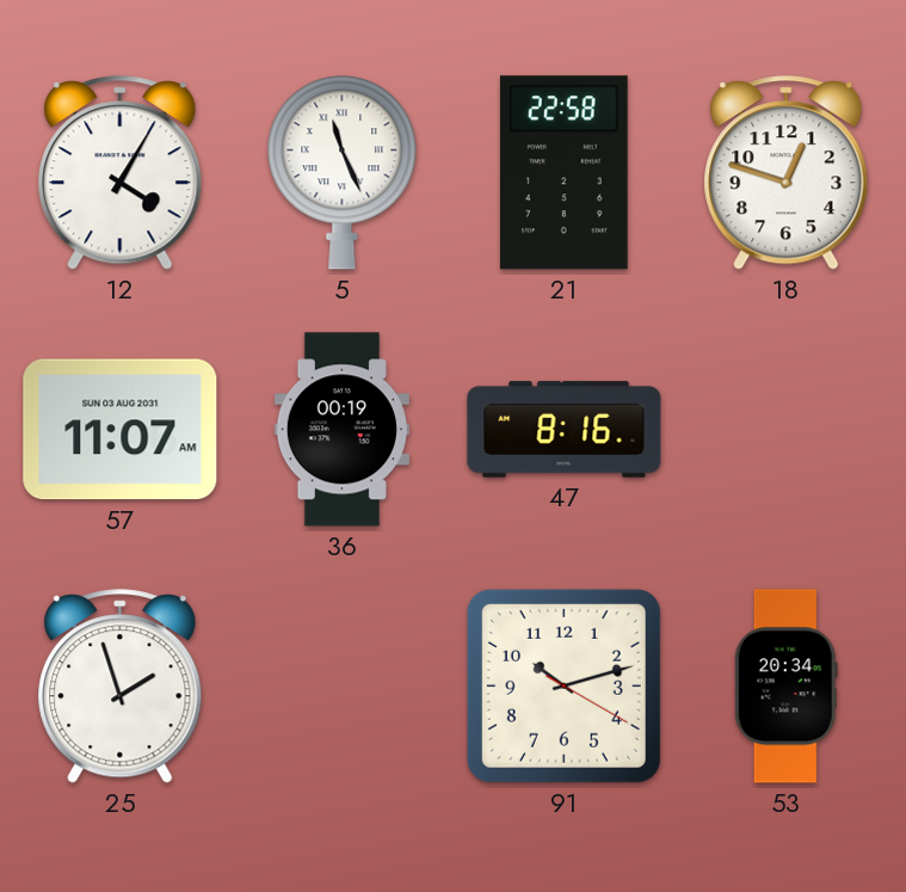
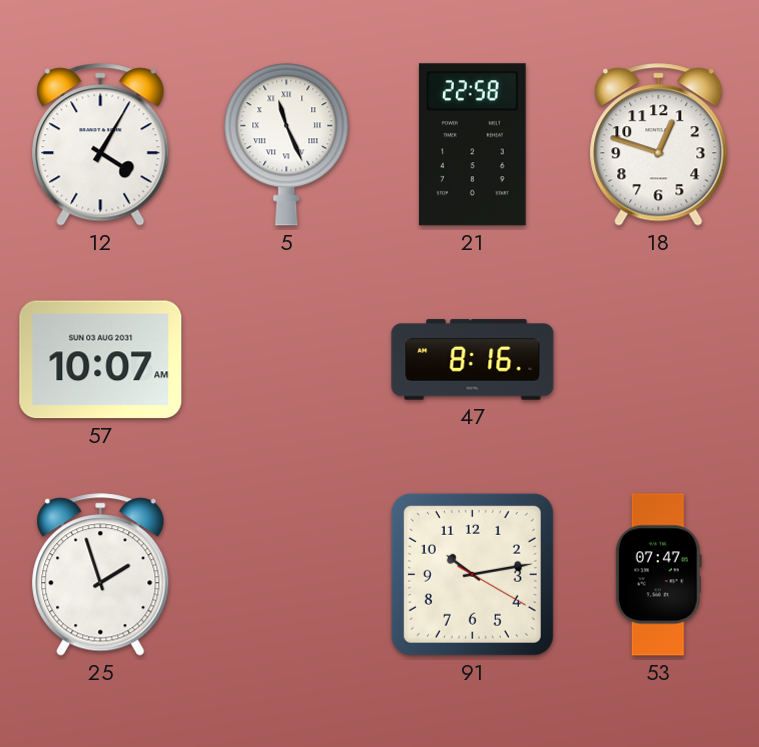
57: 11:07 -> 10:07 (101, 360)
36: 00:19 -> none (341, 430)
91: 10:12 -> 10:13 (472, 574)
53: 20:34 -> 07:47 (658, 575)
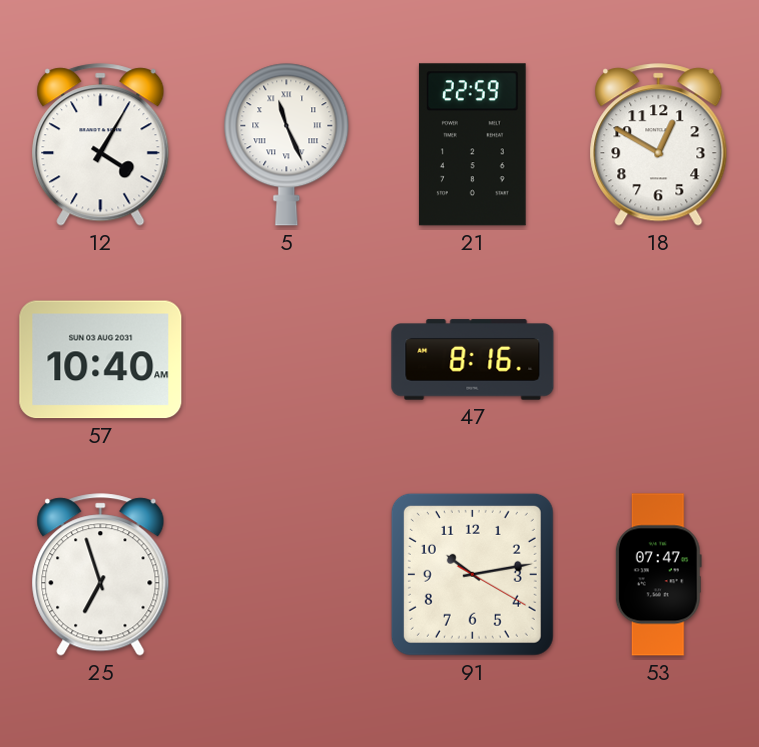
21: 22:58 -> 22:59 (472, 145)
18: 12:48 -> 12:50 (659, 145)
57: 10:07 -> 10:40 (101, 360)
25: 1:57 -> 6:57 (101, 575)
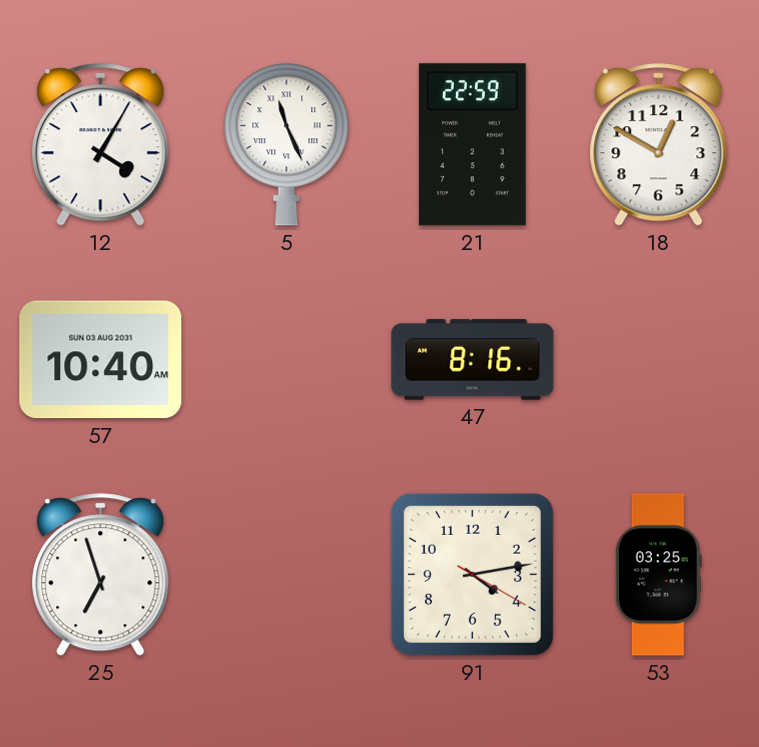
91: 10:13 -> 4:13 (472, 574)
53: 07:47 -> 03:25 (658, 575)
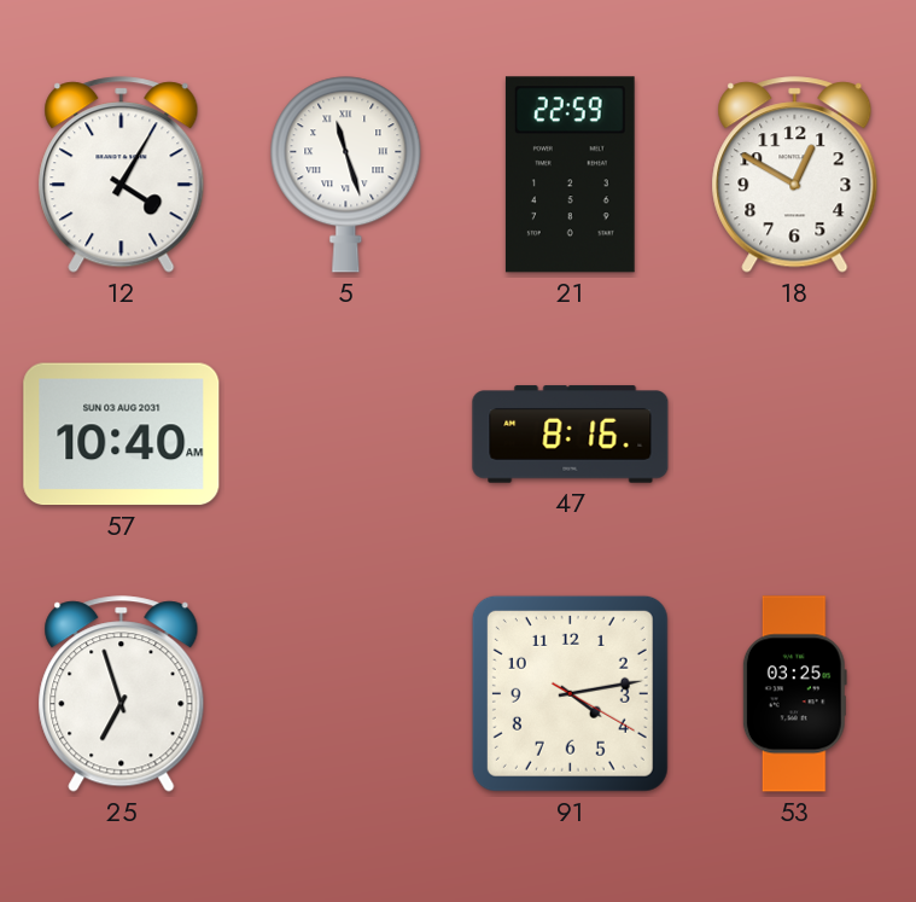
5: 11:26 -> 11:27 (346, 175)
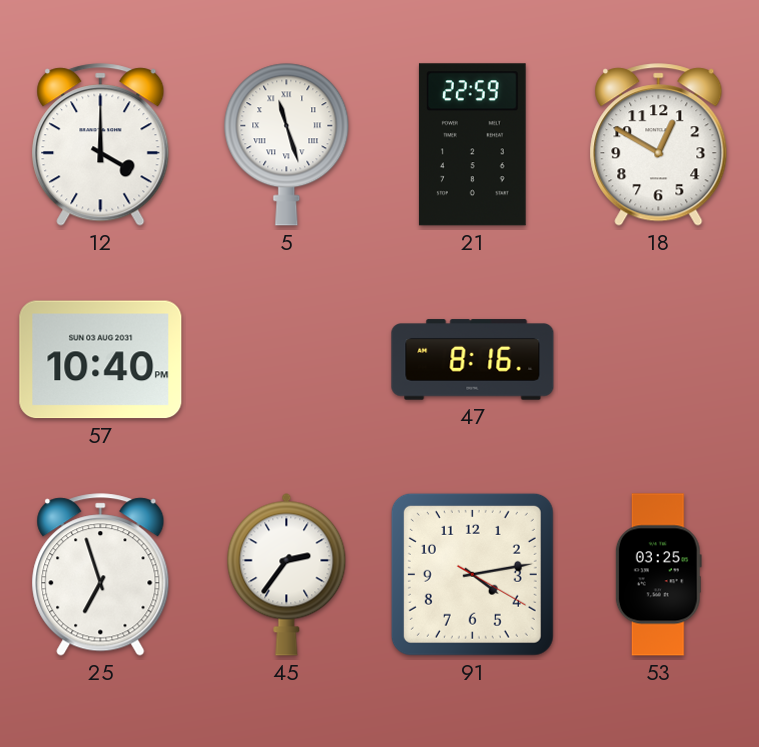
12: 4:05 -> 4:00 (101, 145)
57: 10:40 AM -> 10:40 PM (101, 360)
45: none -> 2:36 (287, 574)
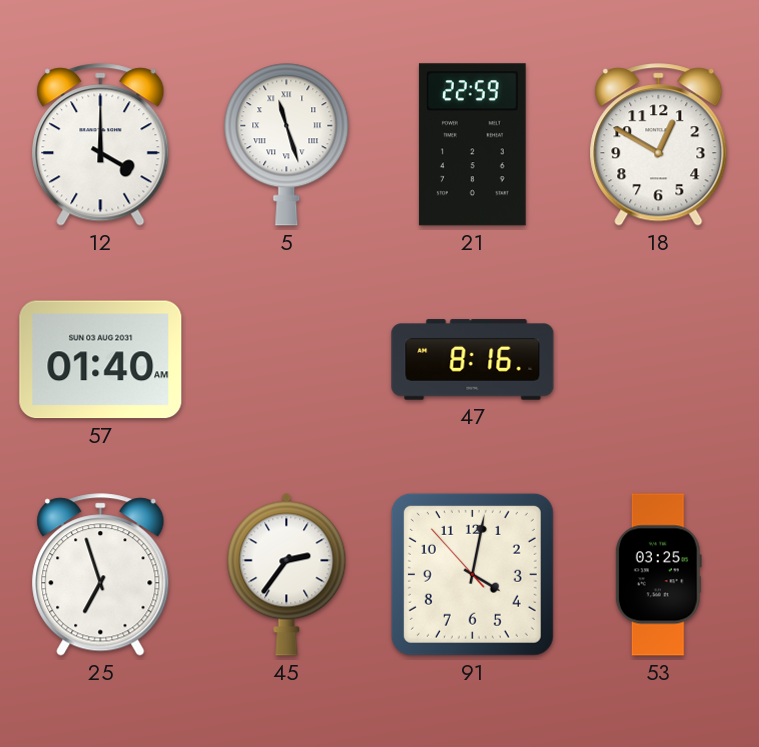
57: 10:40 -> 01:40 (101, 360)
91: 4:13 -> 4:01 (472, 574)
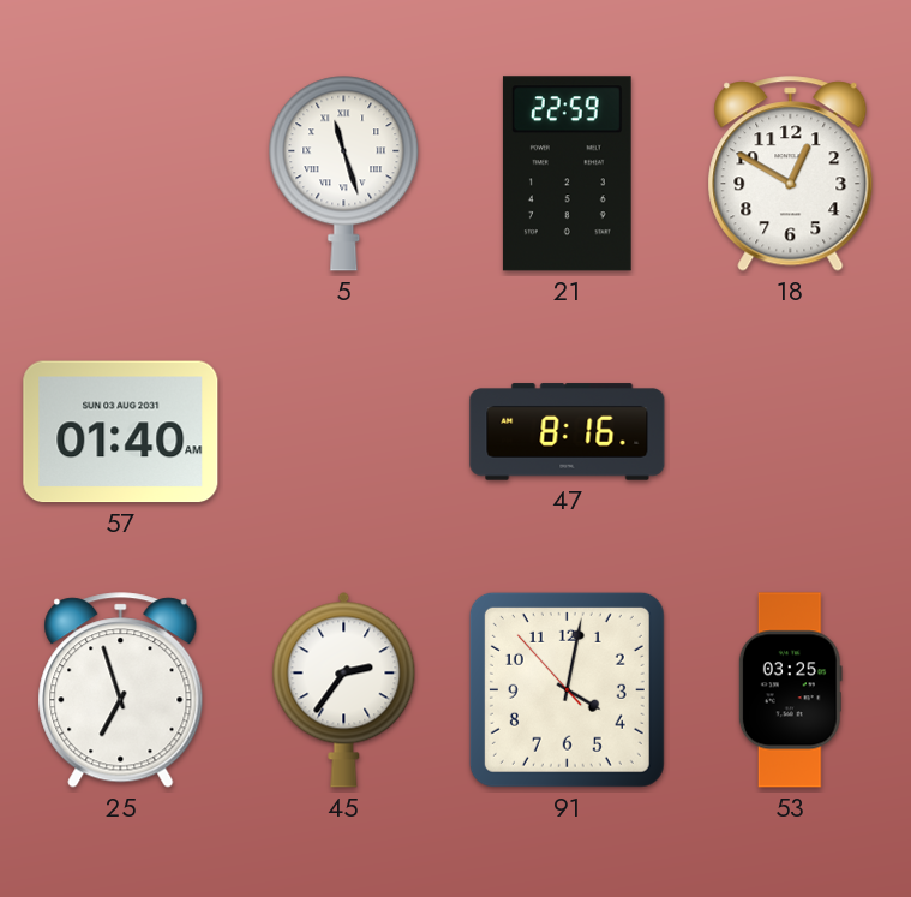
12: 4:00 -> none (101, 145)
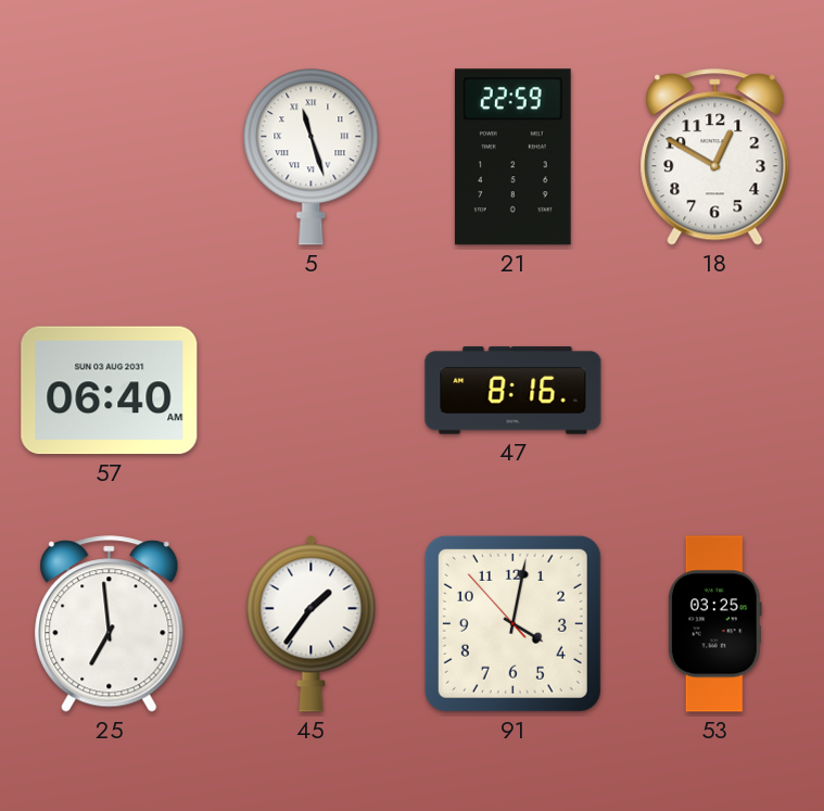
57: 01:40 -> 06:40 (110, 391)
25: 6:57 -> 6:59 (110, 624)
45: 2:36 -> 1:36 (312, 623)
